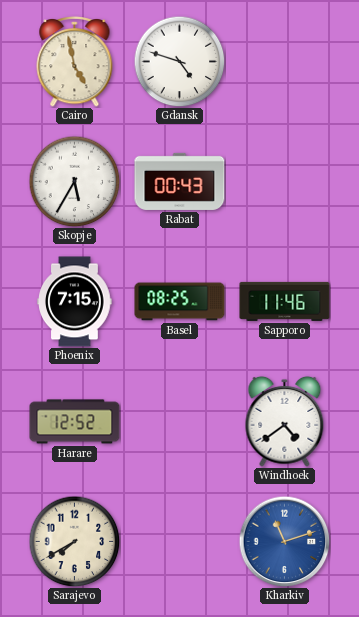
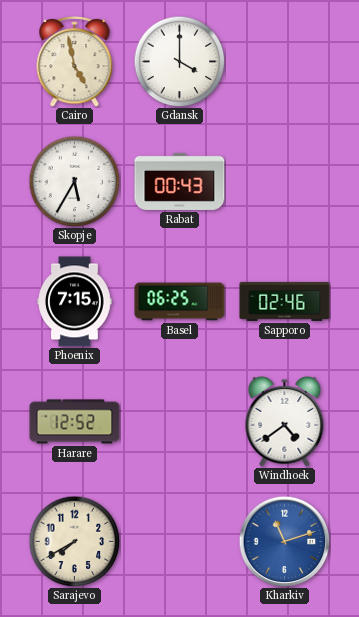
Gdansk: 4:48 -> 4:00 (179, 61)
Basel: 08:25 -> 06:25 (180, 302)
Sapporo: 11:46 -> 02:46 (285, 301)
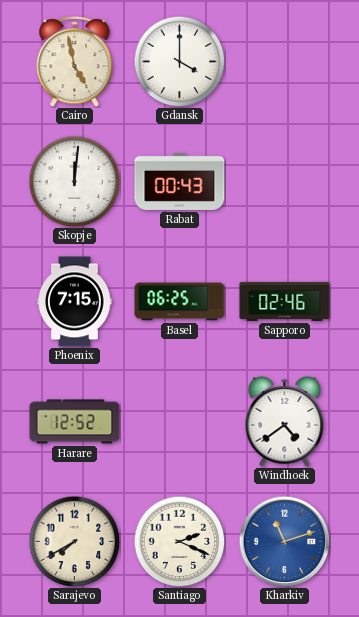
Skopje: 5:35 -> 12:01 (74, 181)
Santiago: none -> 2:19 (179, 541)
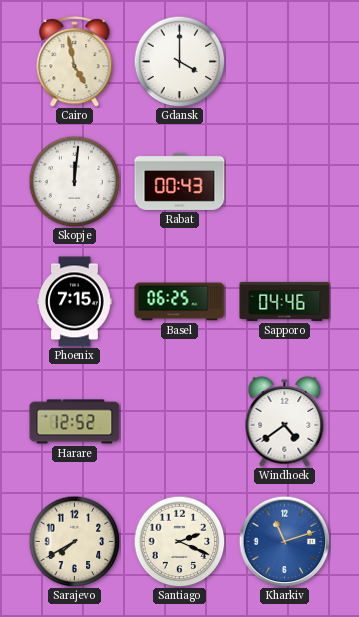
Sapporo: 02:46 -> 04:46 (285, 301)
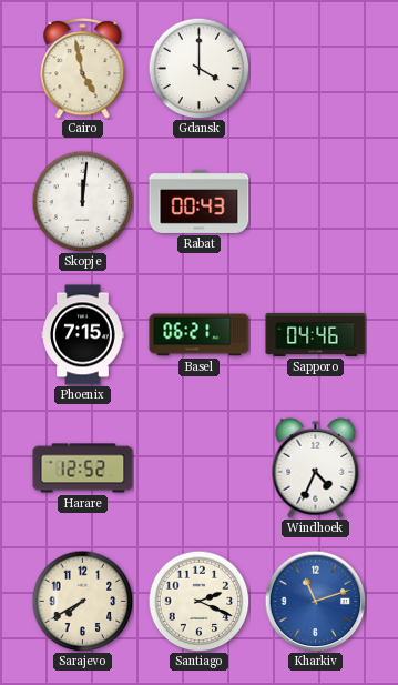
Basel: 06:25 -> 06:21 (200, 335)
Windhoek: 4:39 -> 4:34 (316, 467)
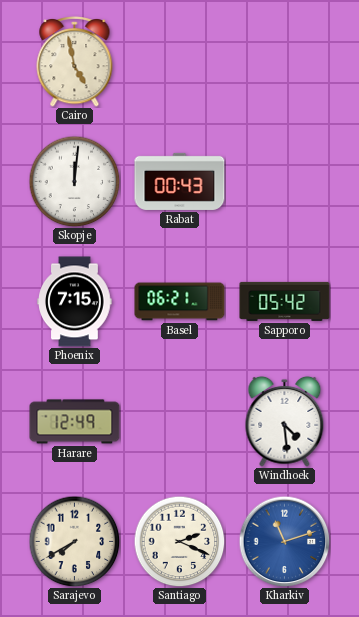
Gdansk: 4:00 -> none (198, 68)
Sapporo: 04:46 -> 05:42 (285, 301)
Harare: 12:52 -> 12:49 (75, 422)
Windhoek: 4:34 -> 4:29 (285, 421)
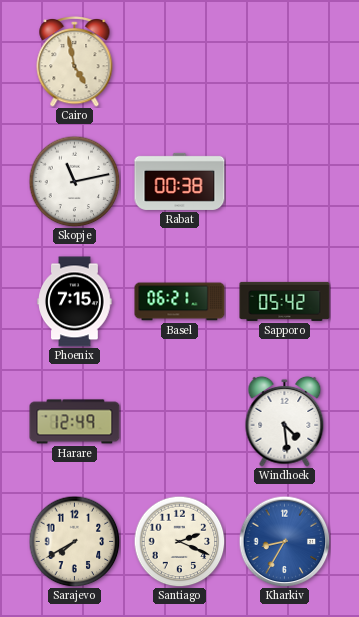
Skopje: 12:01 -> 11:13 (74, 181)
Rabat: 00:43 -> 00:38 (180, 181)
Kharkiv: 11:12 -> 8:35 (284, 541)
